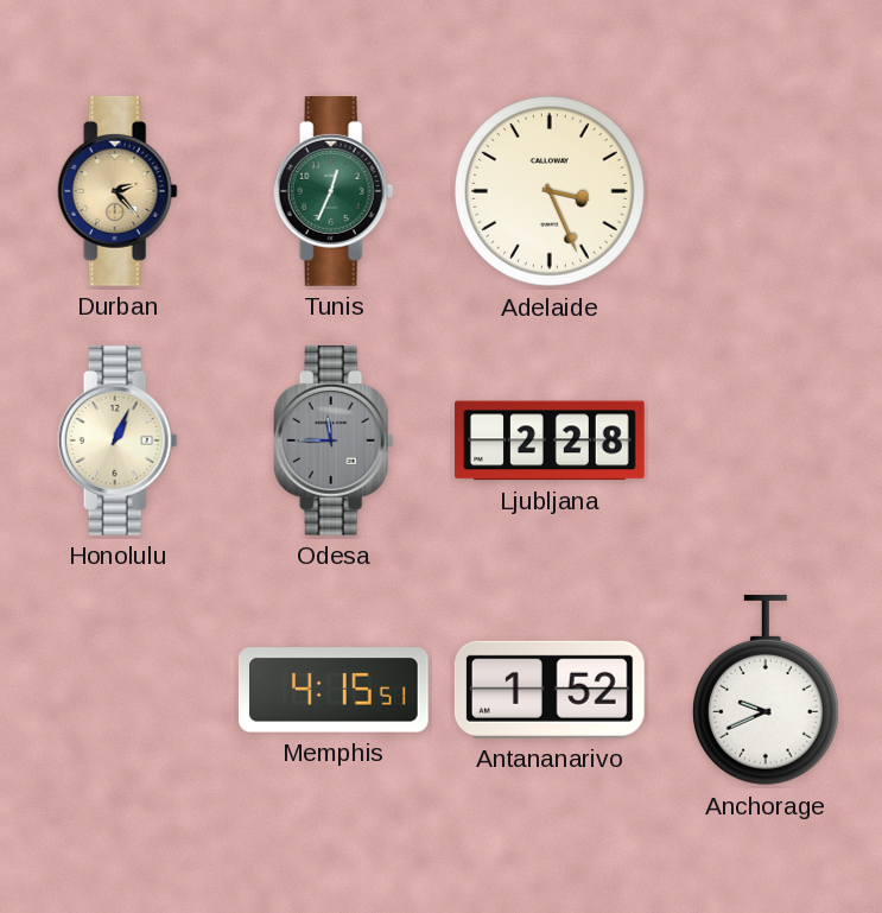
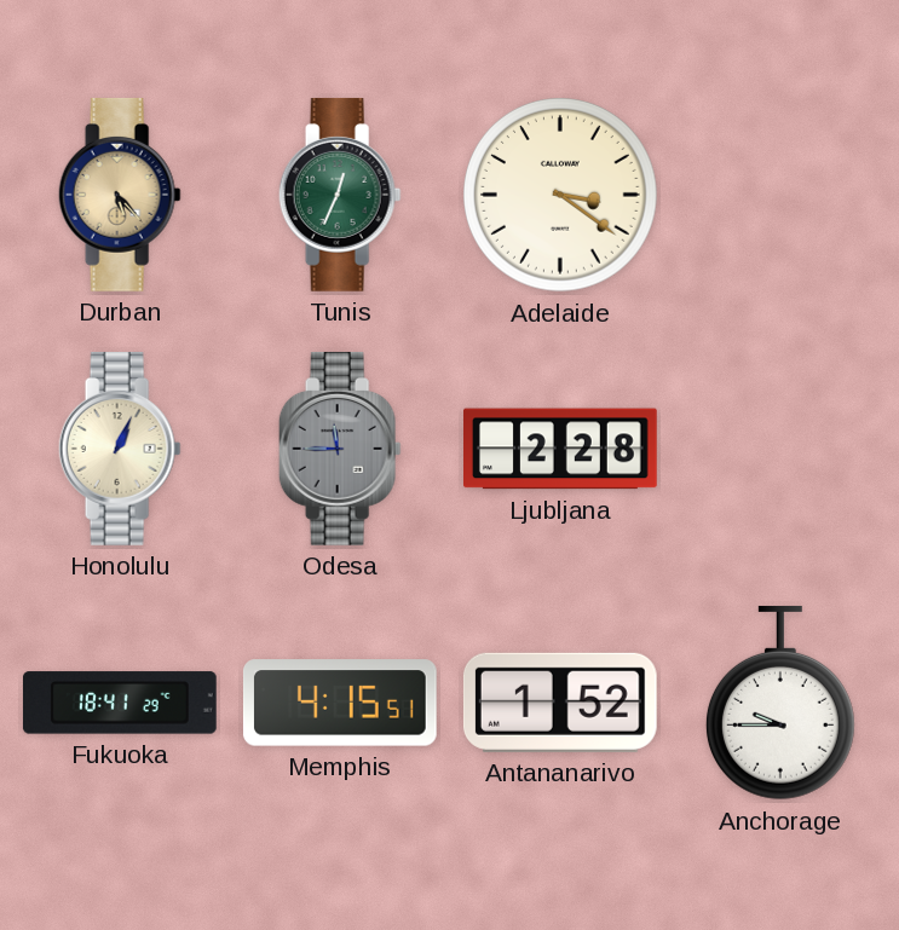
Durban: 2:23 -> 5:23 (120, 195)
Adelaide: 3:26 -> 3:21 (561, 196)
Fukuoka: none -> 18:41 (120, 703)
Anchorage: 9:41 -> 9:45 (780, 703)
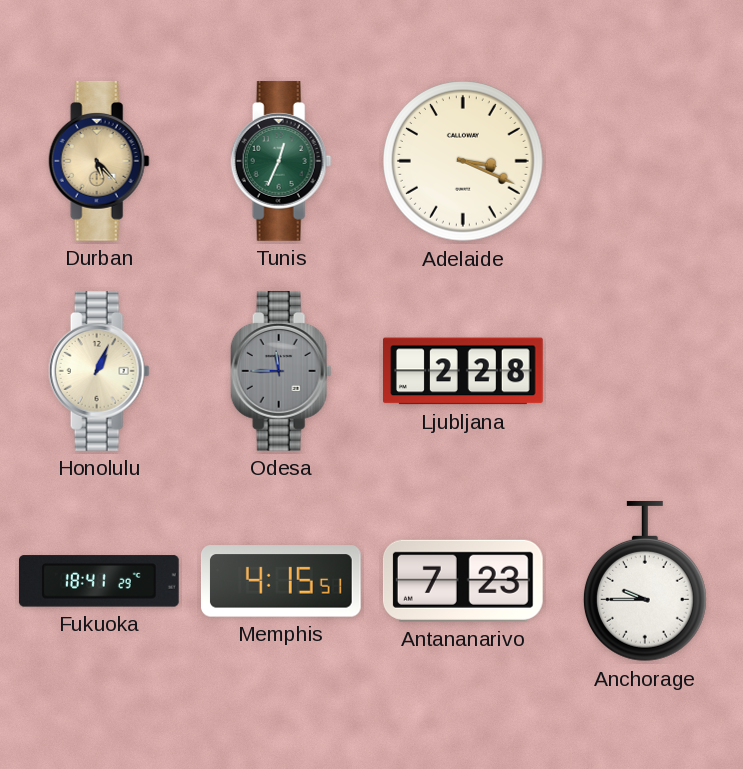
Adelaide: 3:21 -> 3:19 (464, 162)
Antananarivo: 1:52 -> 7:23 (463, 581)
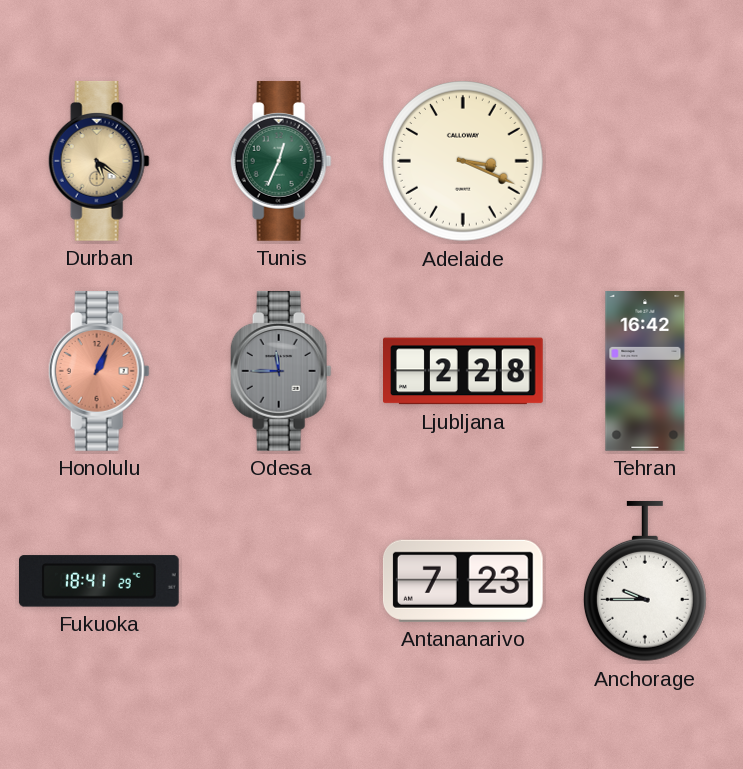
Durban: 5:23 -> 5:21 (99, 161)
Honolulu dial: cream -> salmon (99, 371)
Tehran: none -> 16:42 (645, 372)
Memphis: 4:15 -> none (281, 581)
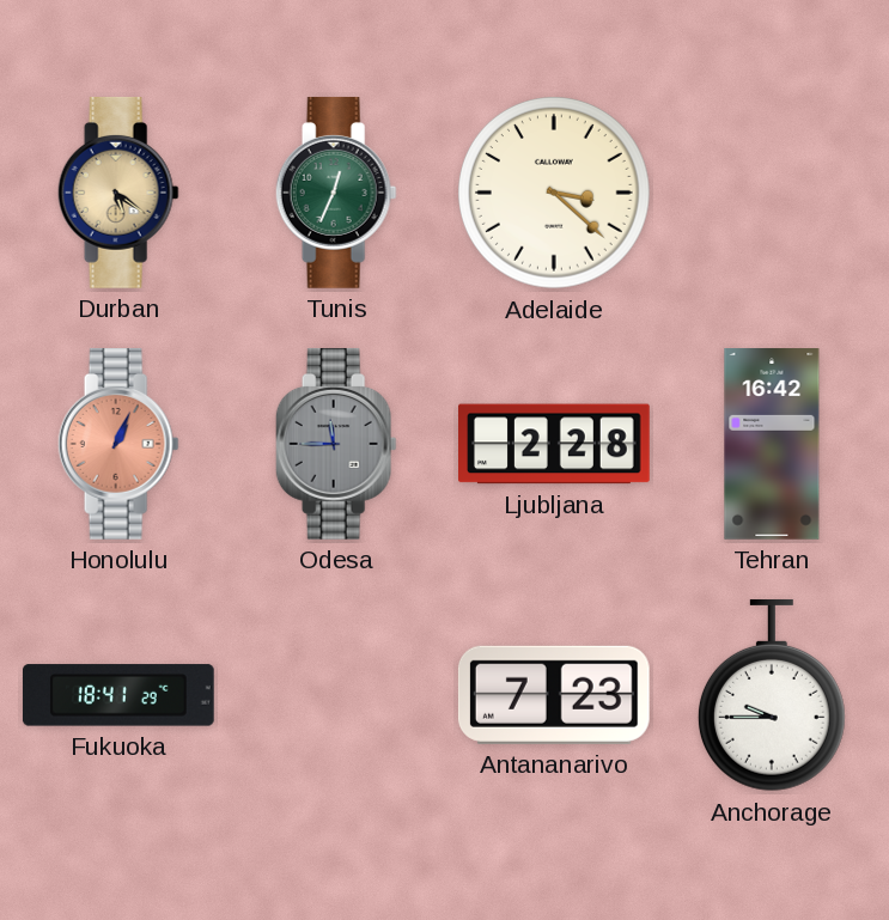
Adelaide: 3:19 -> 3:22 (555, 194)
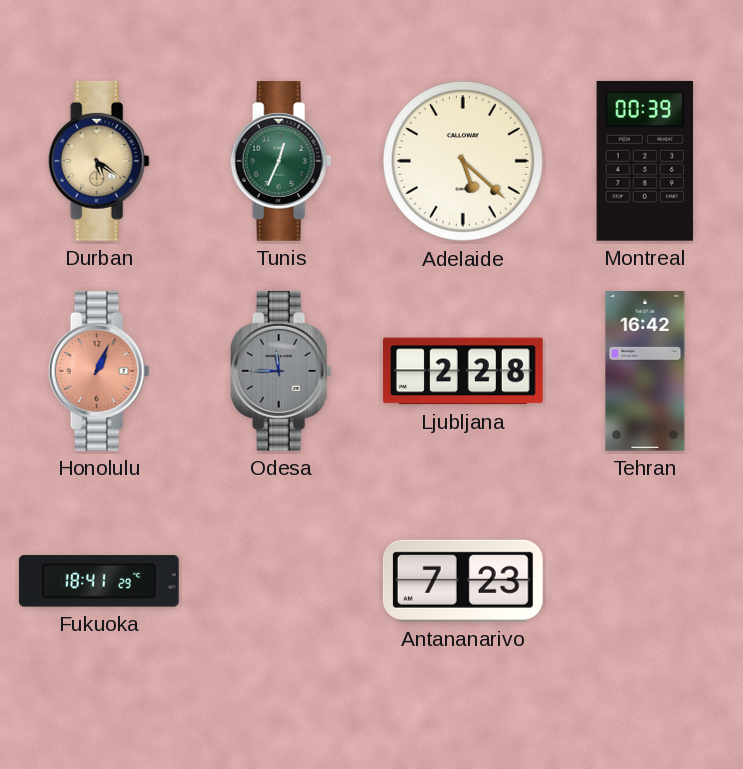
Adelaide: 3:22 -> 5:22 (464, 162)
Montreal: none -> 00:39 (644, 161)
Anchorage: 9:45 -> none (772, 695)
